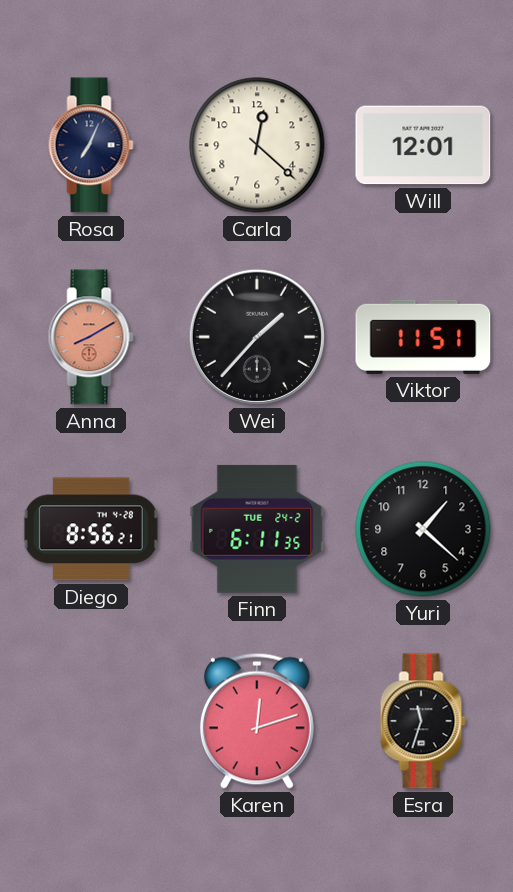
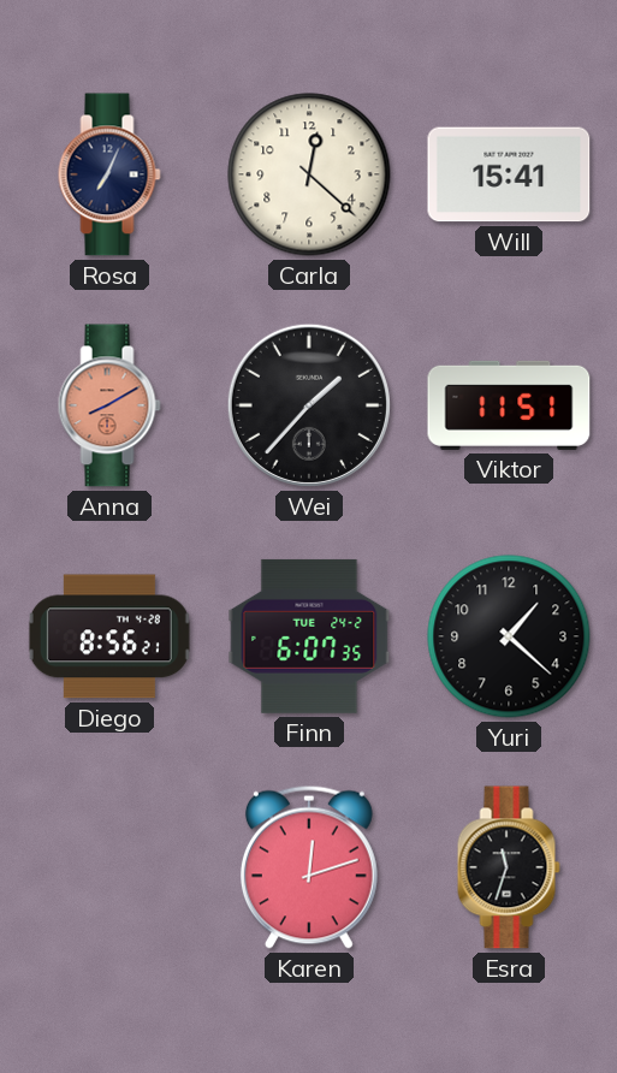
Will: 12:01 -> 15:41 (509, 174)
Finn: 6:11 -> 6:07 (309, 636)
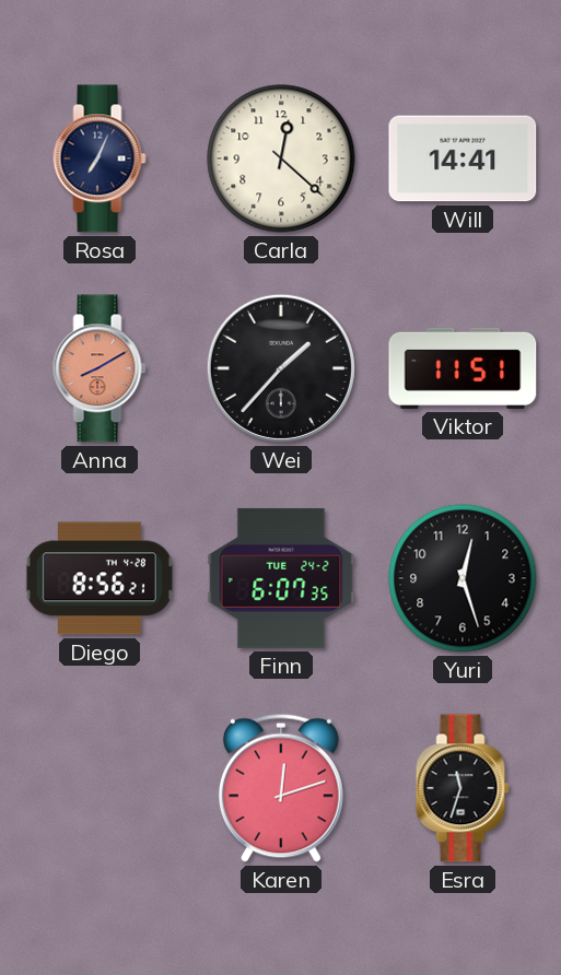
Will: 15:41 -> 14:41 (463, 158)
Yuri: 1:22 -> 12:27 (463, 578)
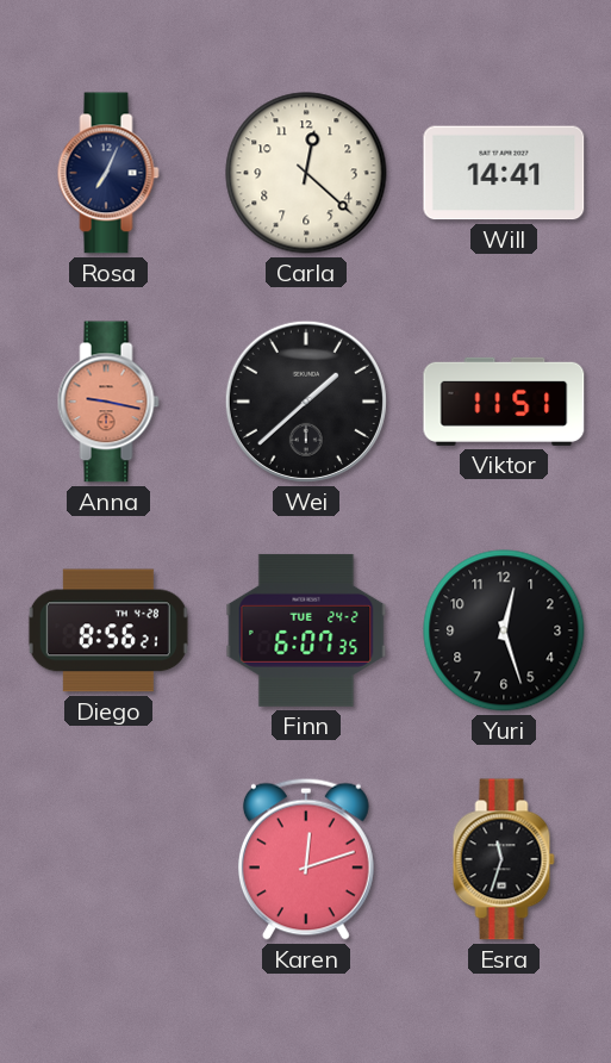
Anna: 8:10 -> 9:17 (108, 402)
Wei: 1:37 -> 1:38 (306, 402)
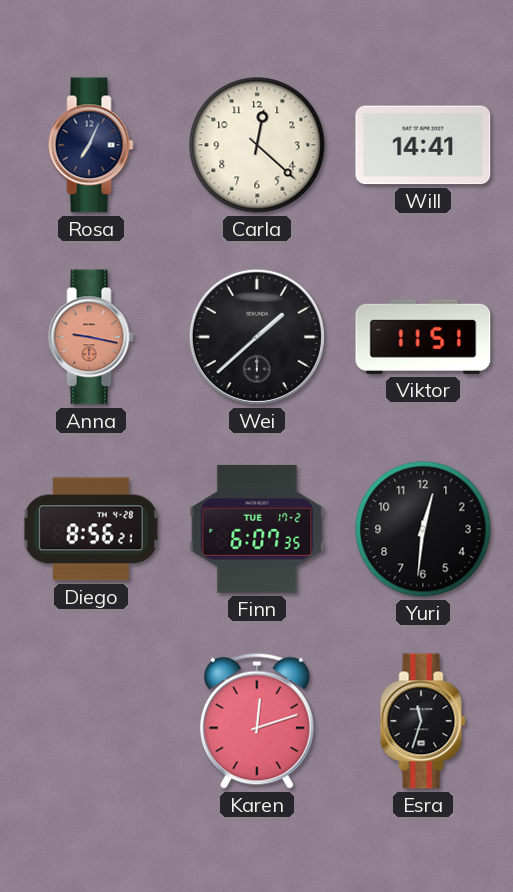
Finn date: TUE 24-2 -> TUE 17-2 (257, 529)
Yuri: 12:27 -> 12:31 (423, 529)
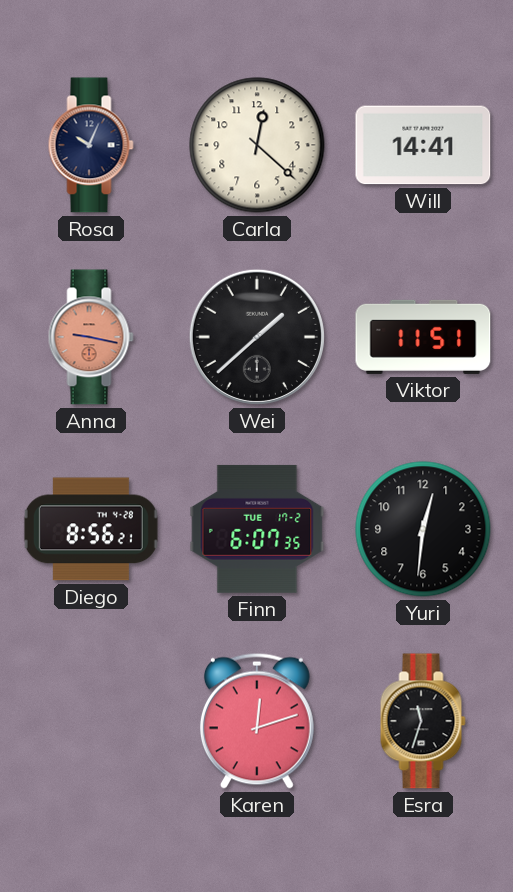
Rosa: 7:04 -> 10:04 (91, 145)
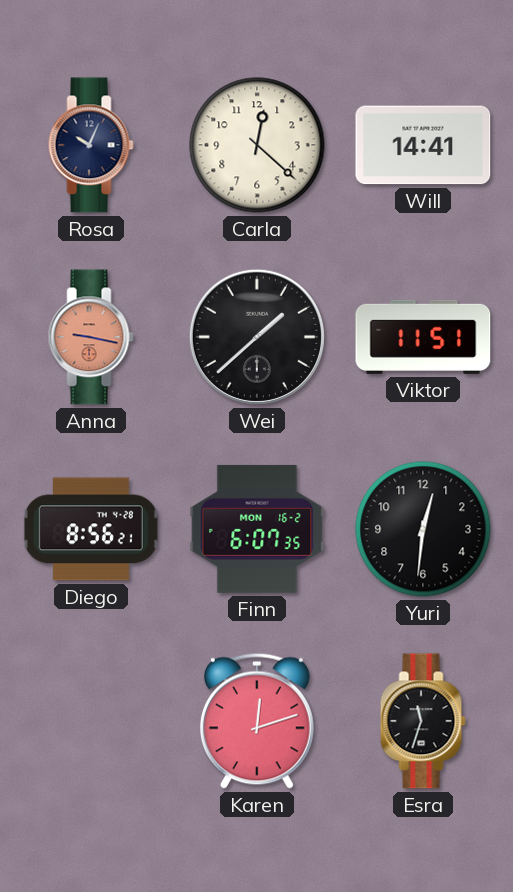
Finn date: TUE 17-2 -> MON 16-2 (257, 529)
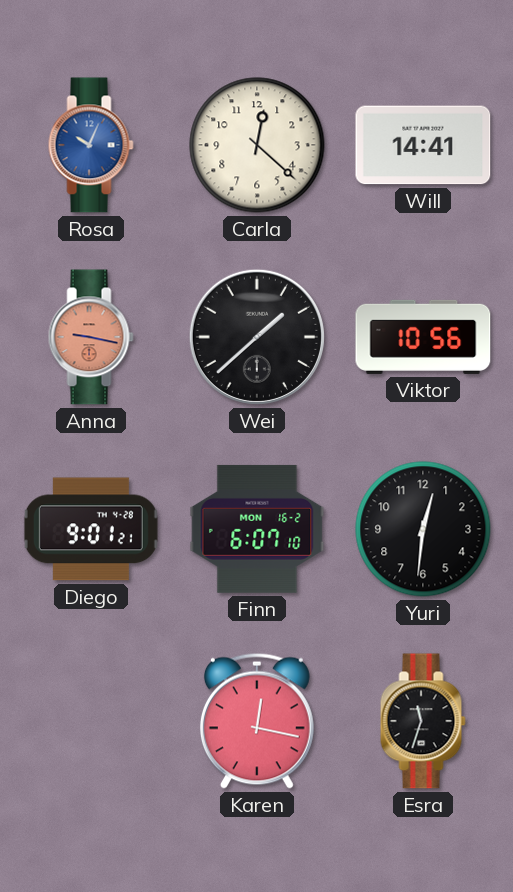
Rosa dial: navy -> blue (91, 145)
Viktor: 11:51 -> 10:56 (423, 337)
Diego: 8:56 -> 9:01 (91, 529)
Finn: 6:07:35 -> 6:07:10 (257, 529)
Karen: 12:12 -> 12:17 (257, 721)
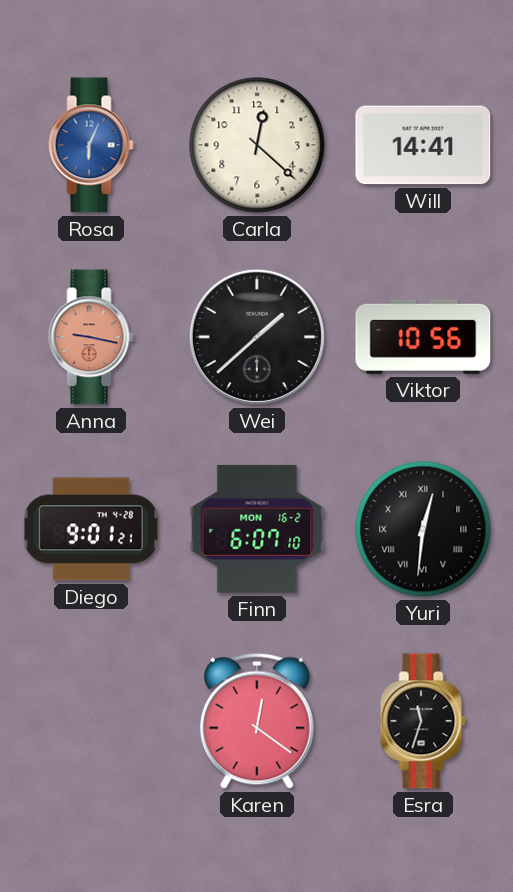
Rosa: 10:04 -> 6:04 (91, 145)
Yuri numerals: Arabic -> Roman (423, 529)
Karen: 12:17 -> 12:21 (257, 721)
